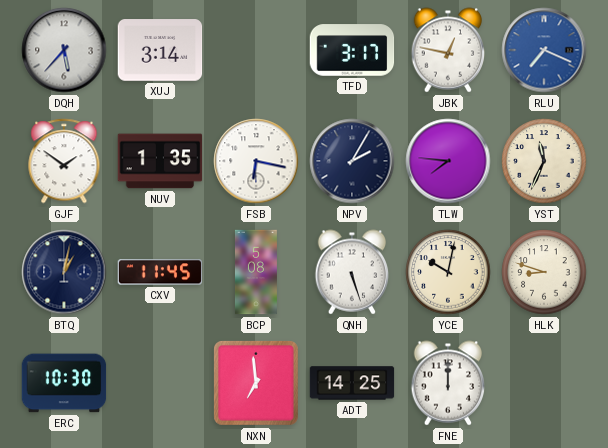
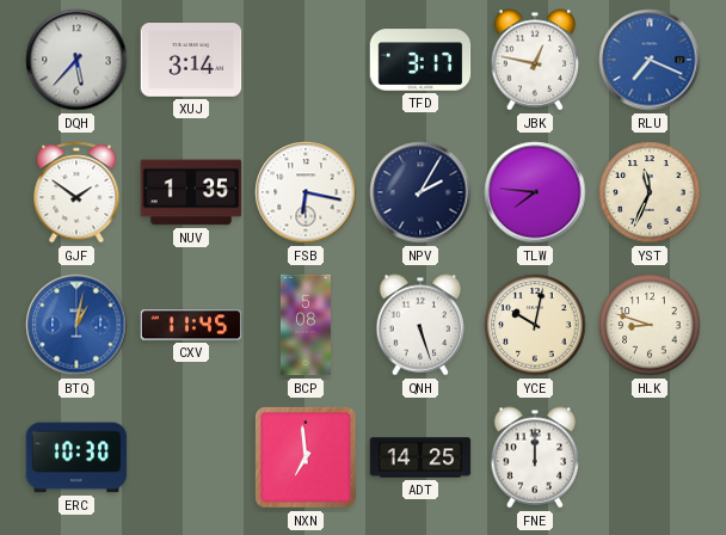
BTQ dial: navy -> blue (76, 325)
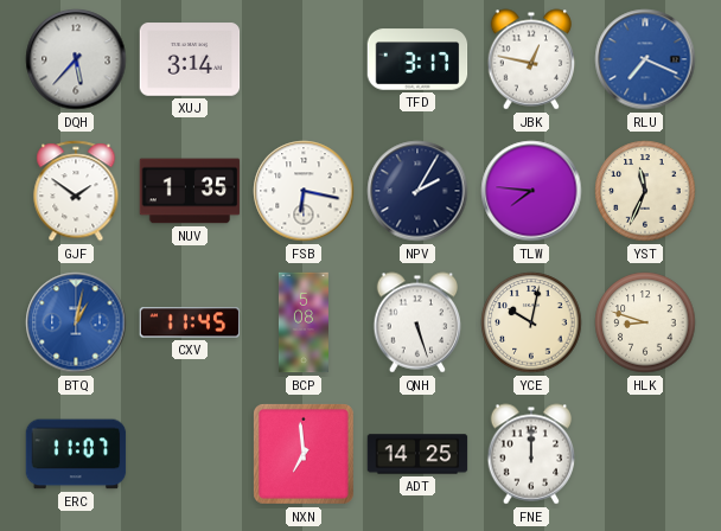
ERC: 10:30 -> 11:07 (76, 454)
